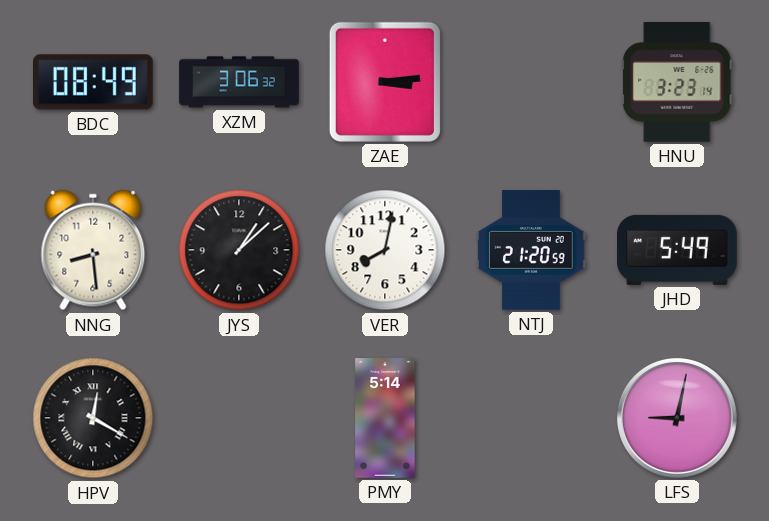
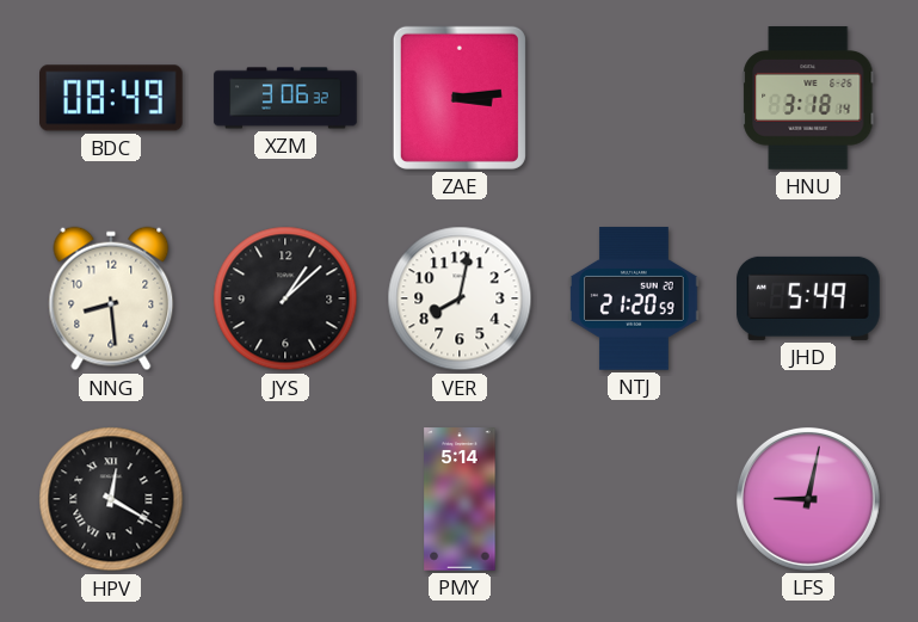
HNU: 3:23 -> 3:18 (808, 98)
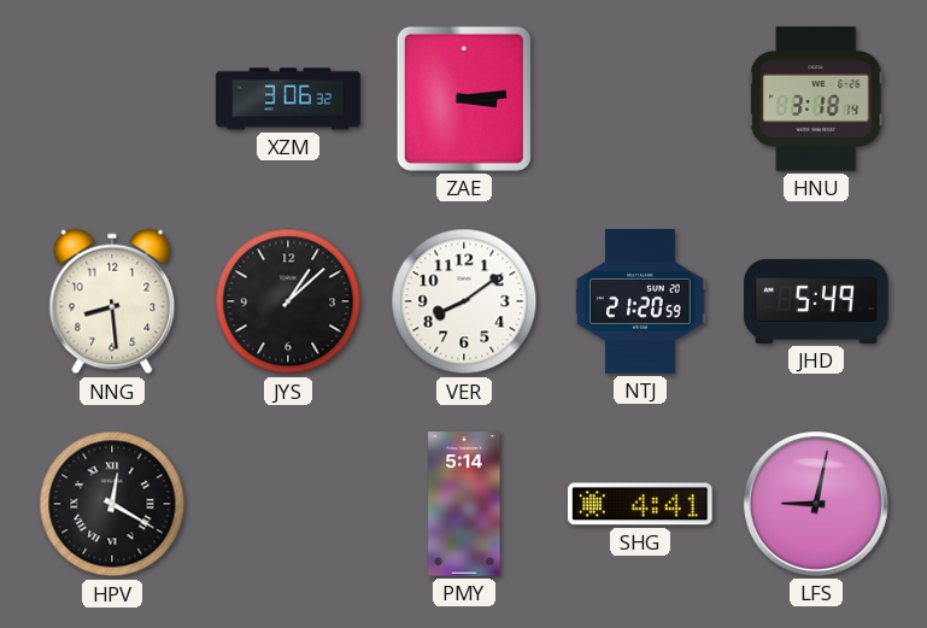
BDC: 08:49 -> none (111, 98)
VER: 8:02 -> 8:09 (464, 301)
SHG: none -> 4:41 (640, 504)
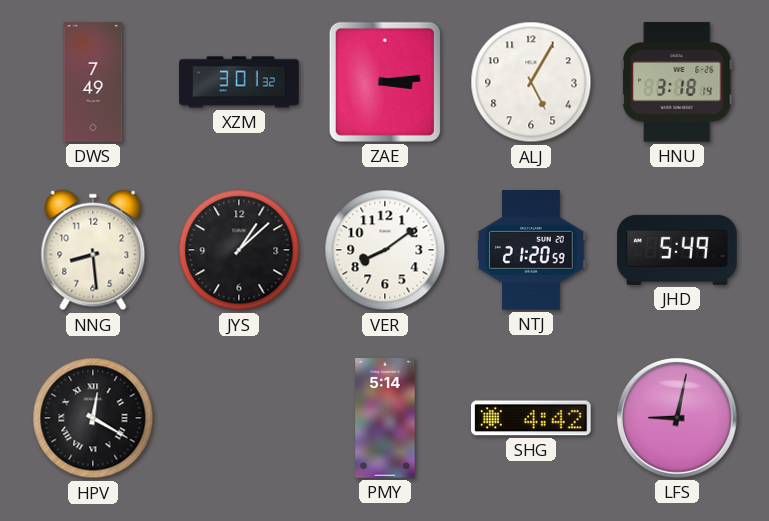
DWS: none -> 7:49 (93, 82)
XZM: 3:06 -> 3:01 (239, 82)
ALJ: none -> 5:05 (531, 82)
SHG: 4:41 -> 4:42 (531, 418)
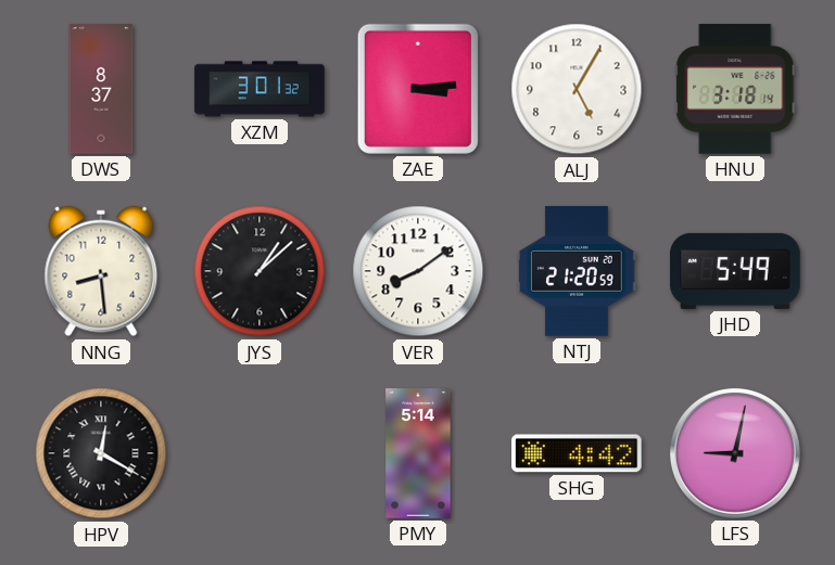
DWS: 7:49 -> 8:37 (101, 89)
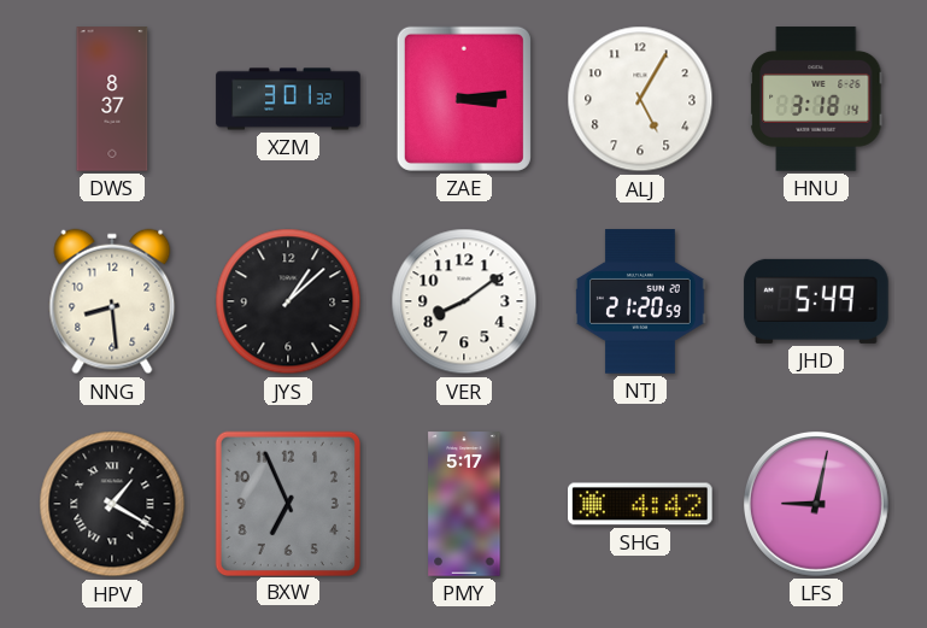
HPV: 12:20 -> 1:20 (112, 504)
BXW: none -> 6:56 (287, 503)
PMY: 5:14 -> 5:17 (464, 504)
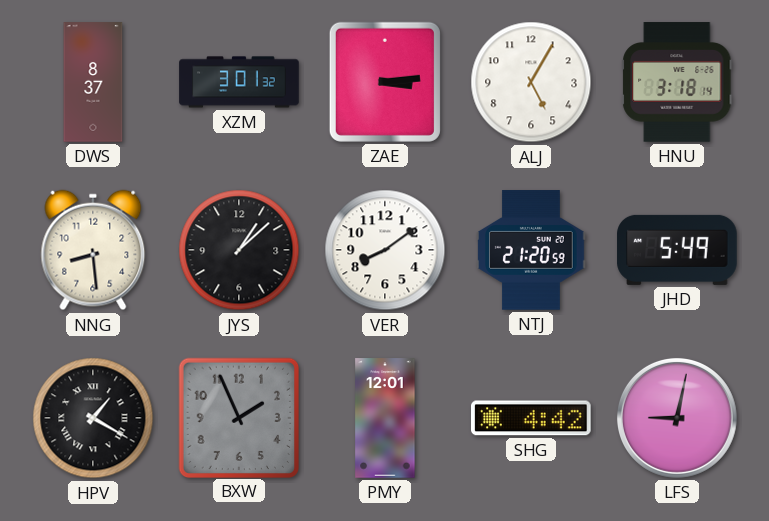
BXW: 6:56 -> 1:56 (238, 417)
PMY: 5:17 -> 12:01 (385, 418)
